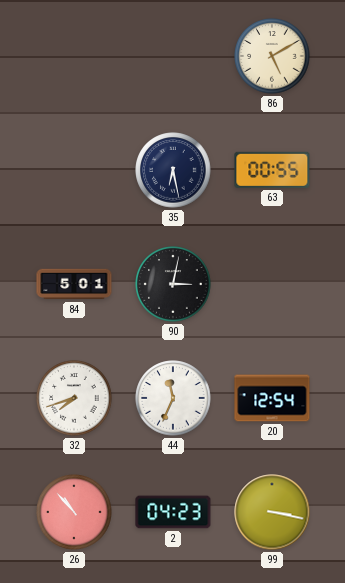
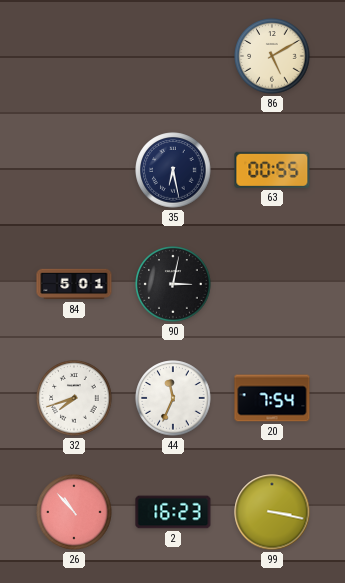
20: 12:54 -> 7:54 (272, 398)
2: 04:23 -> 16:23 (173, 512)
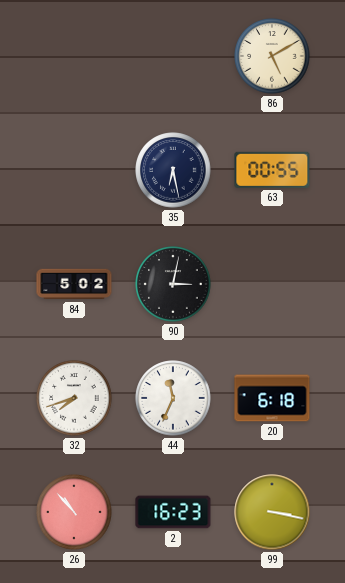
84: 5:01 -> 5:02 (74, 284)
20: 7:54 -> 6:18 (272, 398)
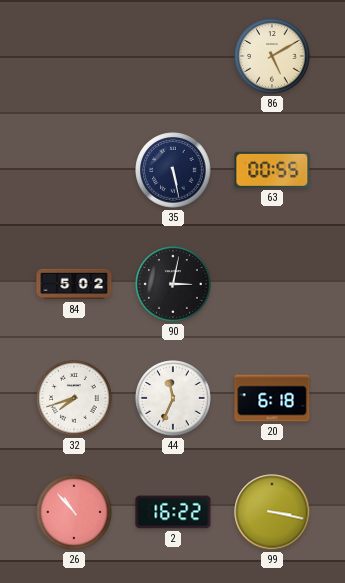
35: 6:28 -> 5:28 (173, 170)
2: 16:23 -> 16:22 (173, 512)
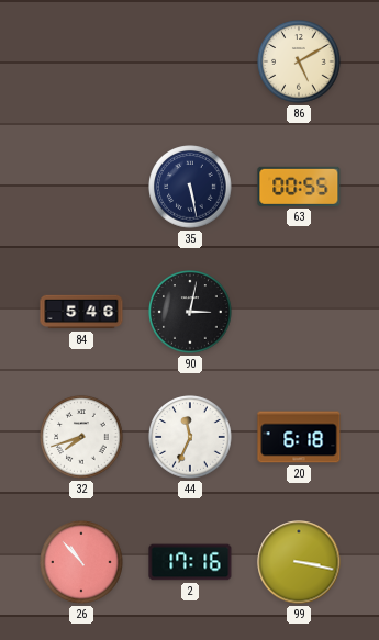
84: 5:02 -> 5:46 (81, 312)
2: 16:22 -> 17:16 (190, 562)
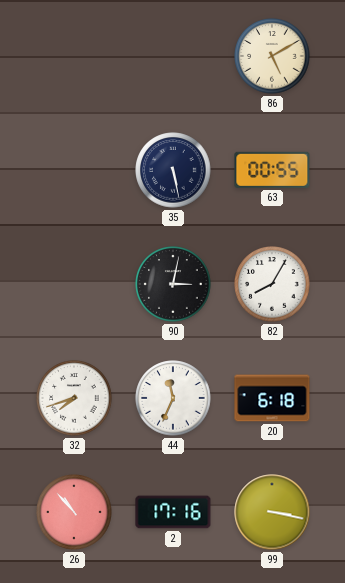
84: 5:46 -> none (81, 312)
82: none -> 8:05 (272, 284)
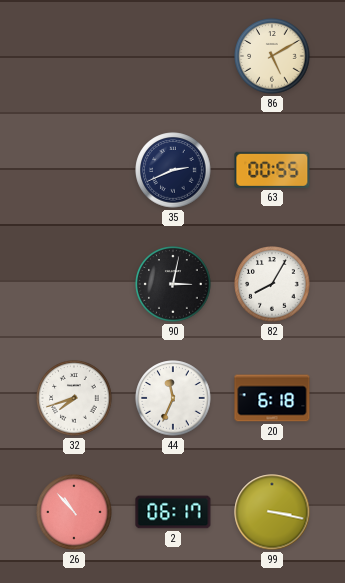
35: 5:28 -> 2:41 (173, 170)
2: 17:16 -> 06:17 (173, 512)
